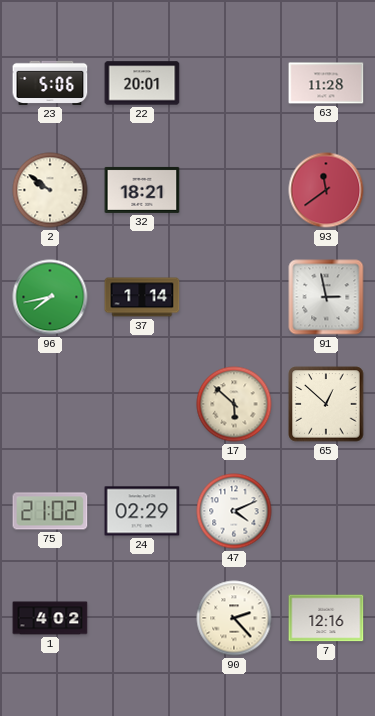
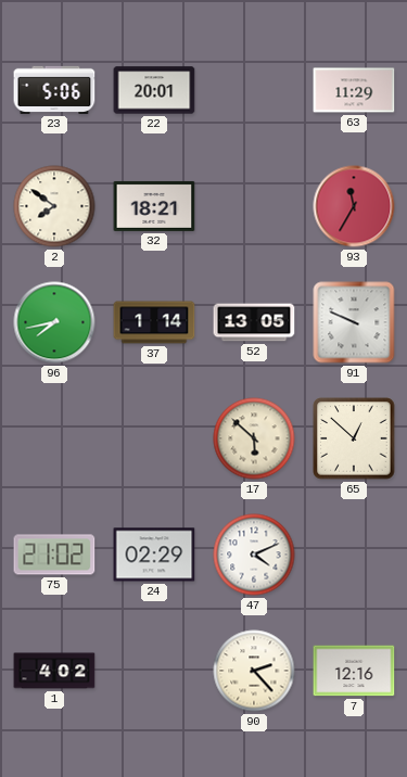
63: 11:28 -> 11:29 (354, 90)
2: 9:51 -> 7:51 (54, 206)
93: 11:39 -> 11:35 (354, 206)
52: none -> 13:05 (254, 322)
91: 2:58 -> 9:49 (354, 322)
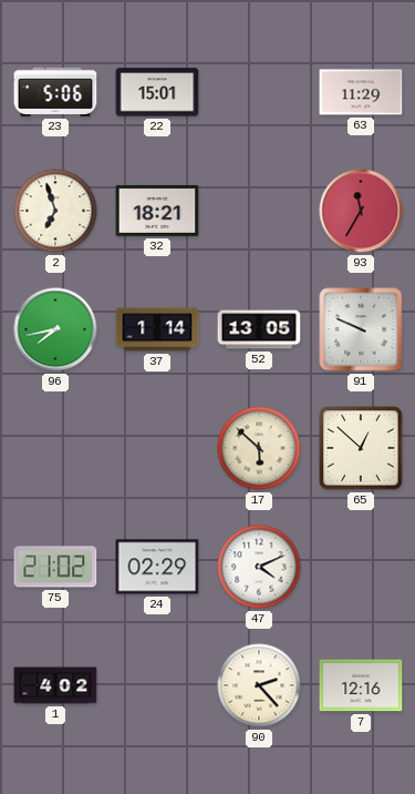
22: 20:01 -> 15:01 (157, 92)
2: 7:51 -> 6:57 (55, 211)
